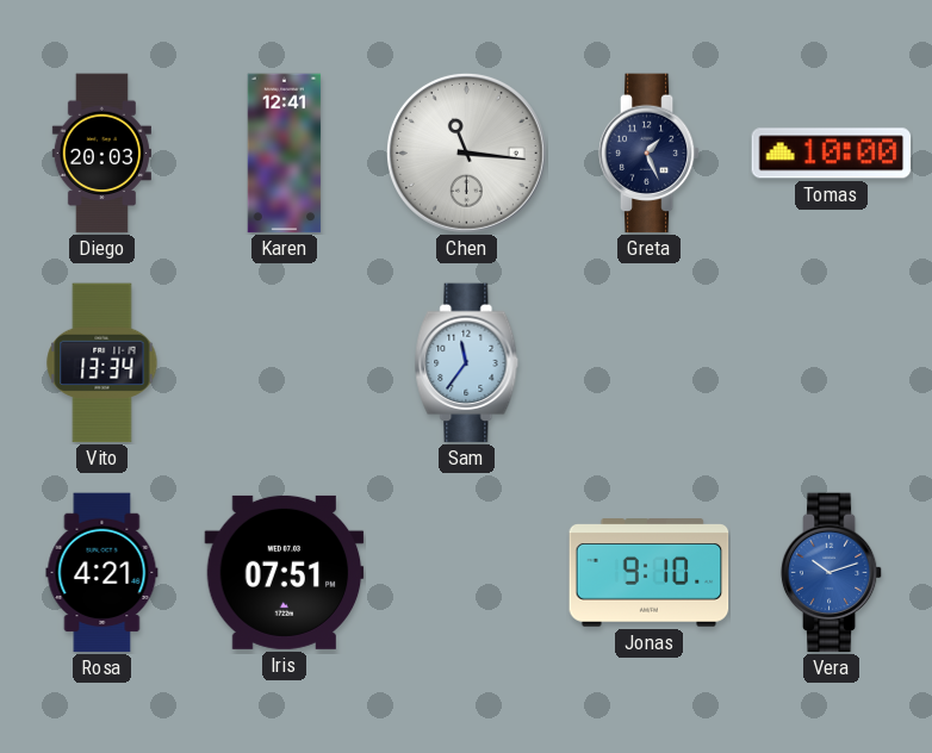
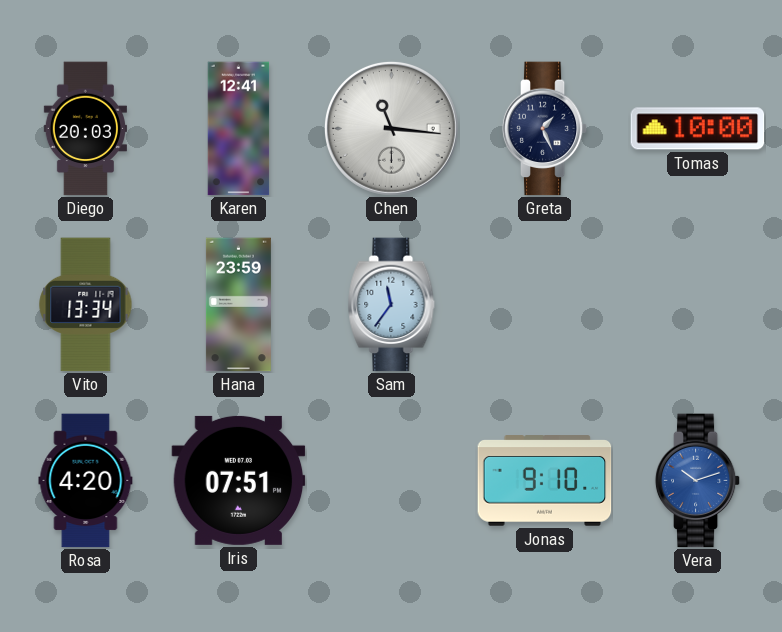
Hana: none -> 23:59 (238, 305)
Rosa: 4:21 -> 4:20 (86, 481)
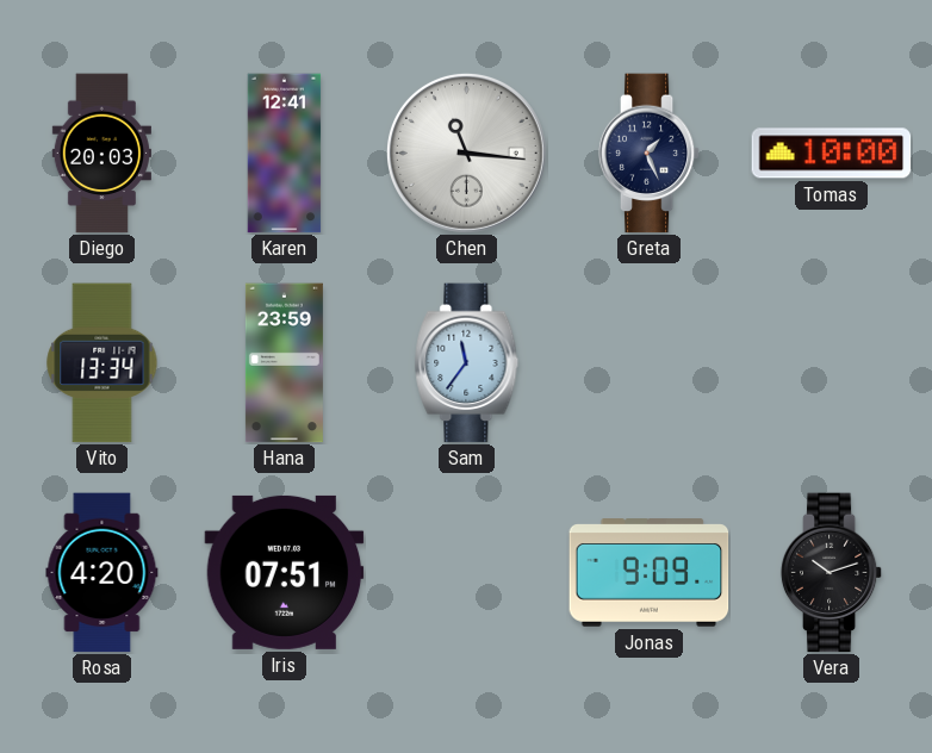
Jonas: 9:10 -> 9:09 (650, 573)
Vera dial: blue -> black (832, 573)
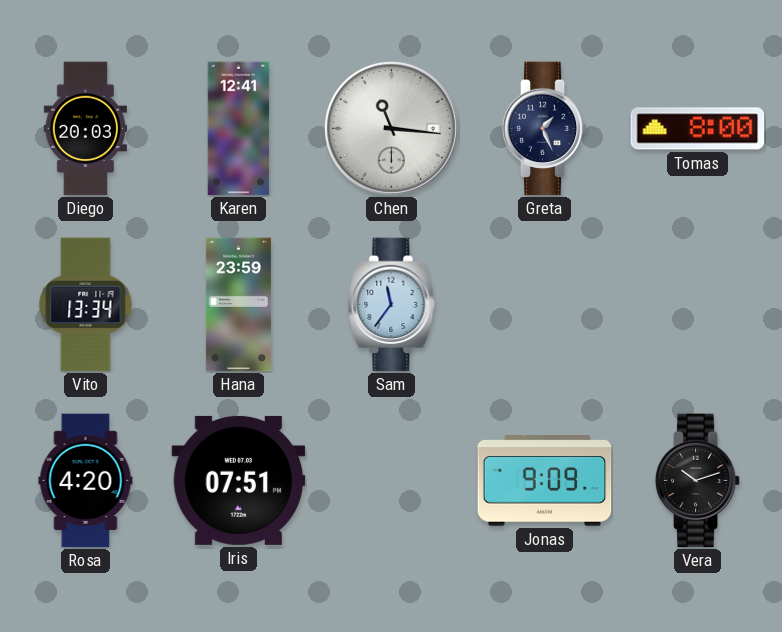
Tomas: 10:00 -> 8:00 (698, 129)
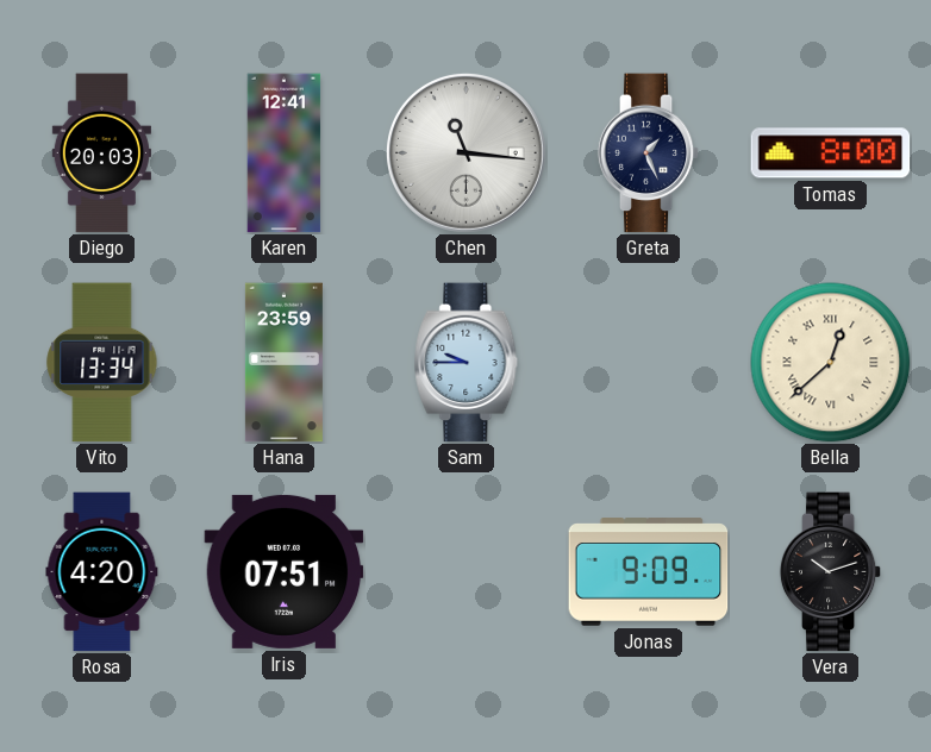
Sam: 11:36 -> 9:45 (467, 363)
Bella: none -> 12:38 (831, 363)
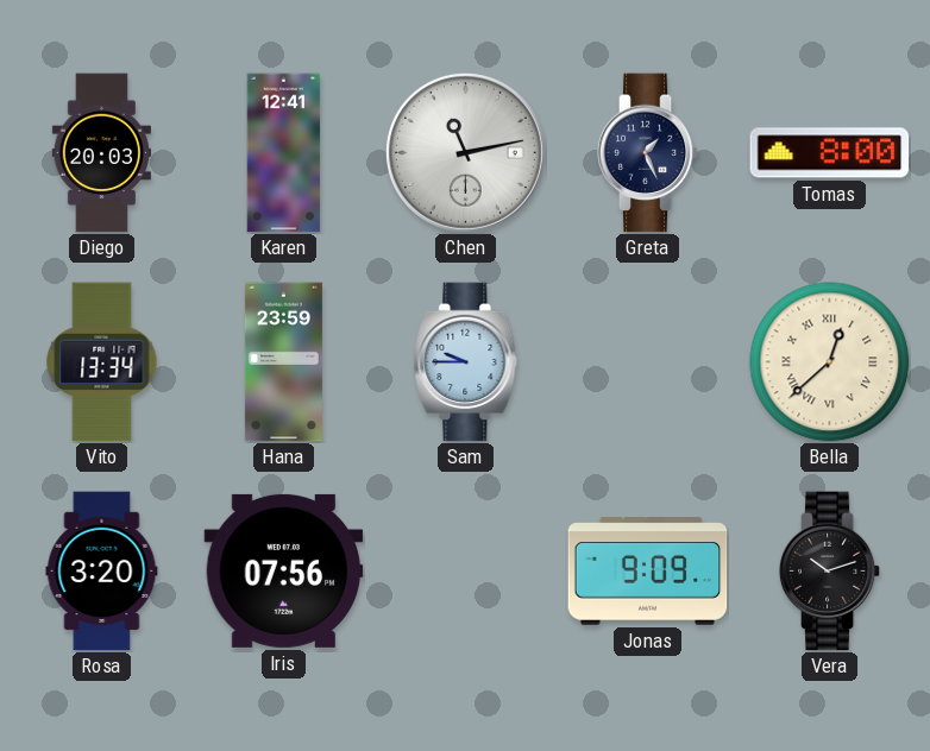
Chen: 11:16 -> 11:13 (465, 152)
Rosa: 4:20 -> 3:20 (102, 572)
Iris: 07:51 -> 07:56 (284, 570)
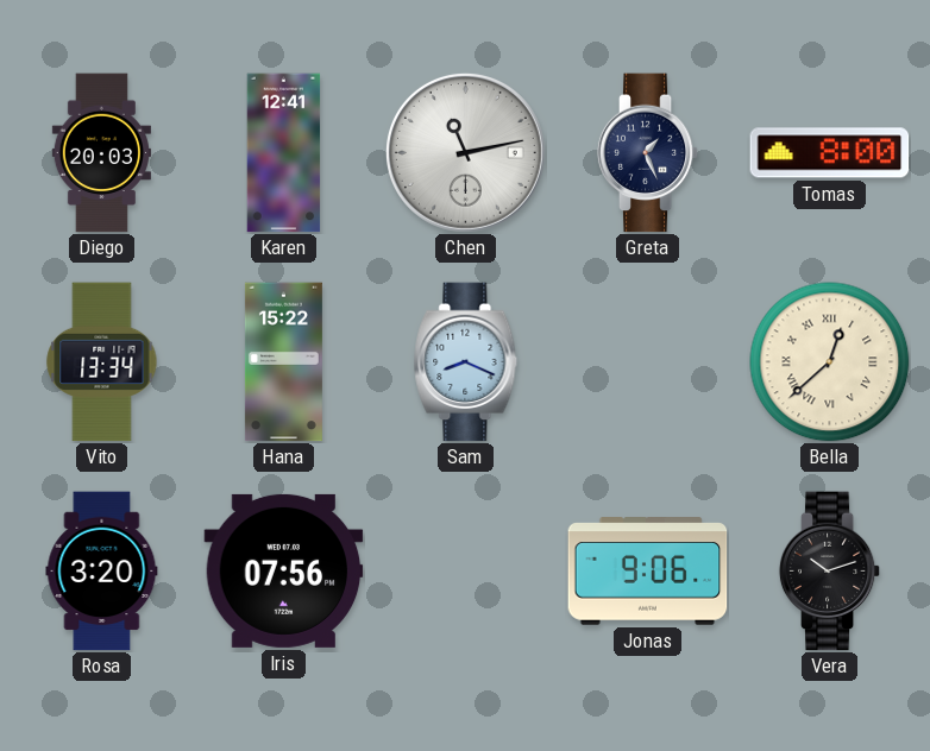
Hana: 23:59 -> 15:22 (283, 362)
Sam: 9:45 -> 8:19 (466, 362)
Jonas: 9:09 -> 9:06 (648, 572)
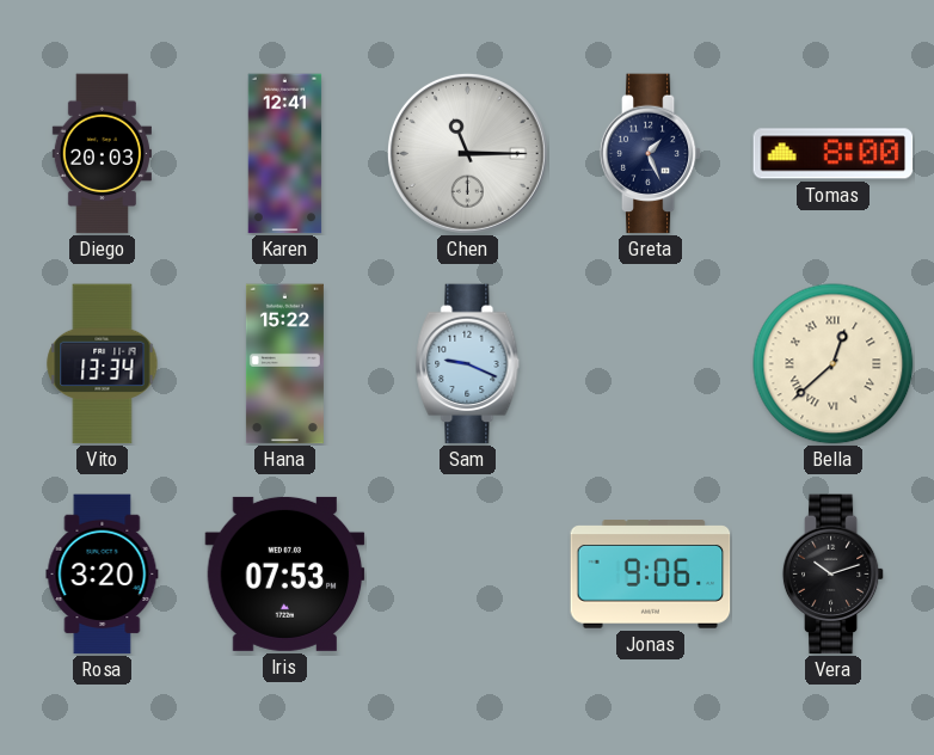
Chen: 11:13 -> 11:15 (467, 153)
Sam: 8:19 -> 9:19 (468, 364)
Iris: 07:56 -> 07:53 (285, 573)
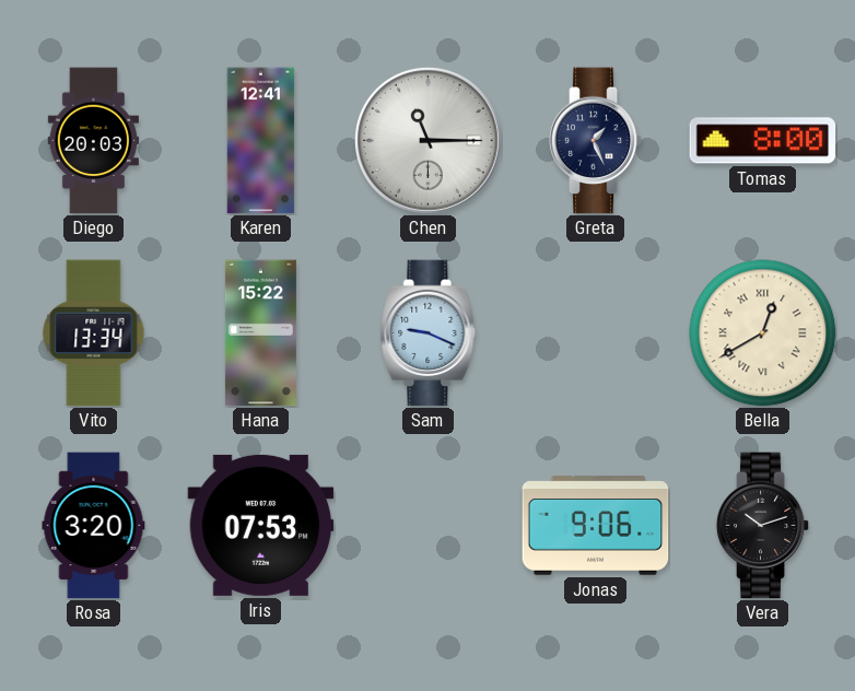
Bella: 12:38 -> 12:40 (763, 333)
